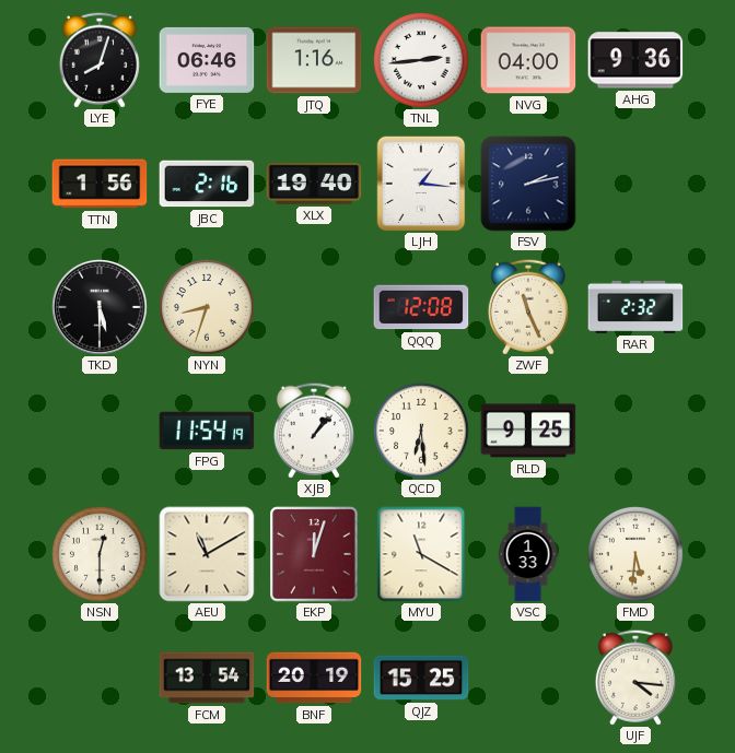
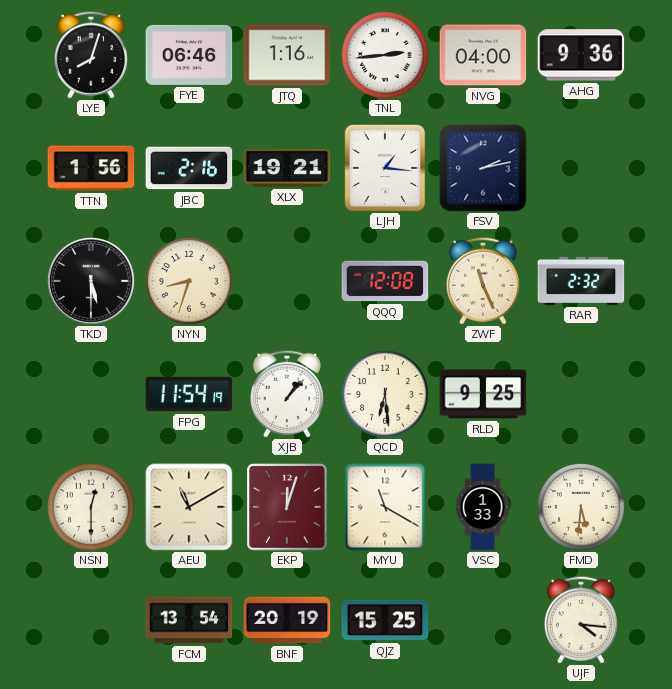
XLX: 19:40 -> 19:21 (287, 168)
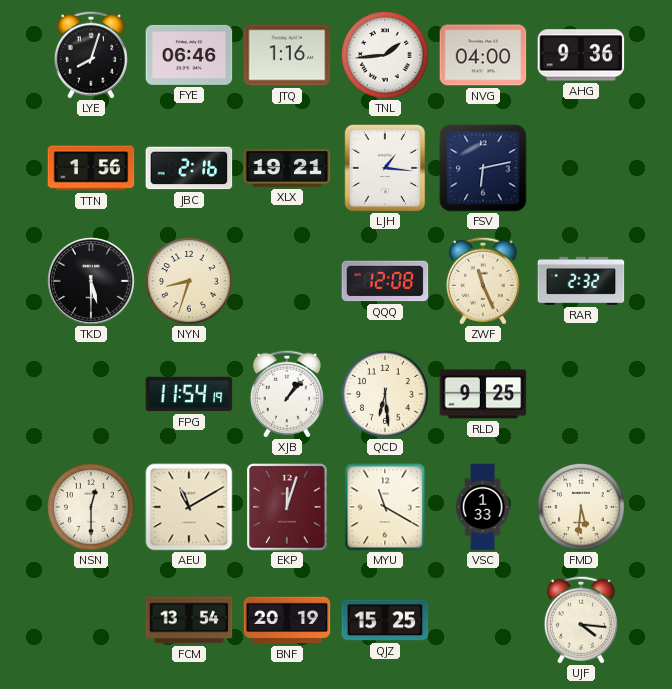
TNL: 2:44 -> 1:44 (386, 56)
FSV: 2:13 -> 6:13 (483, 168)
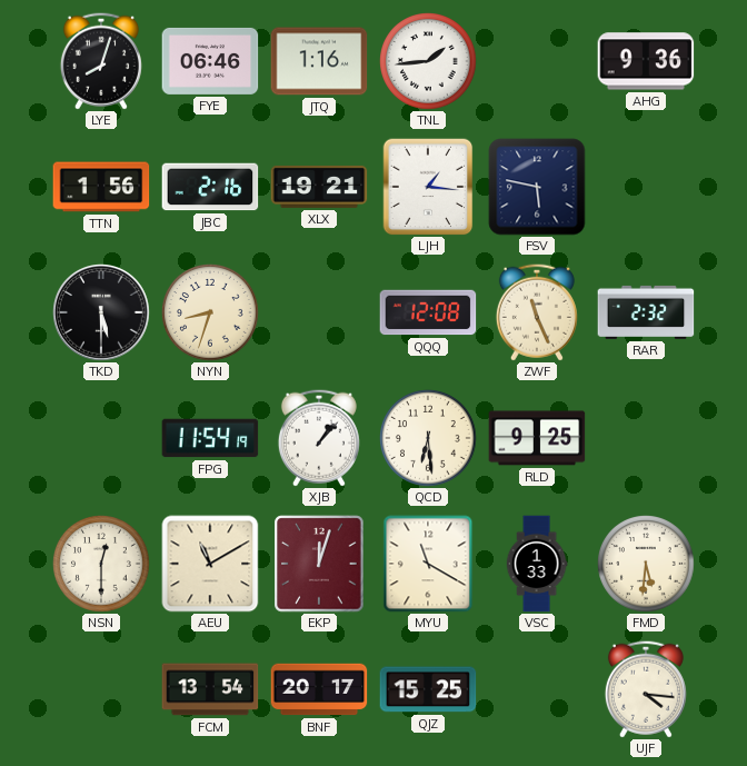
NVG: 04:00 -> none (483, 55)
FSV: 6:13 -> 5:47 (537, 187)
BNF: 20:19 -> 20:17 (319, 689)
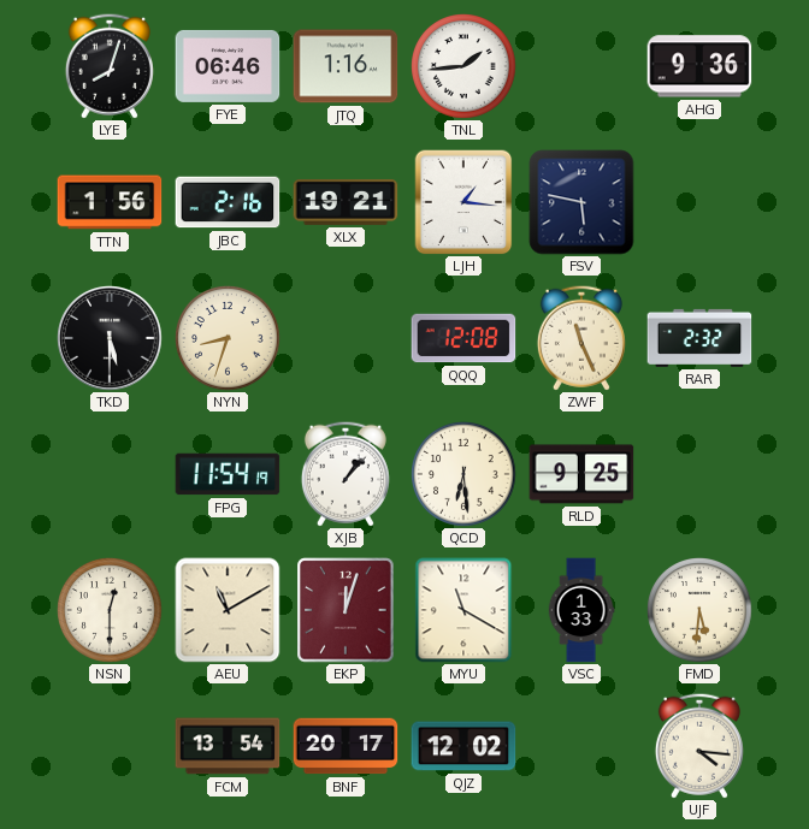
QJZ: 15:25 -> 12:02 (463, 746)
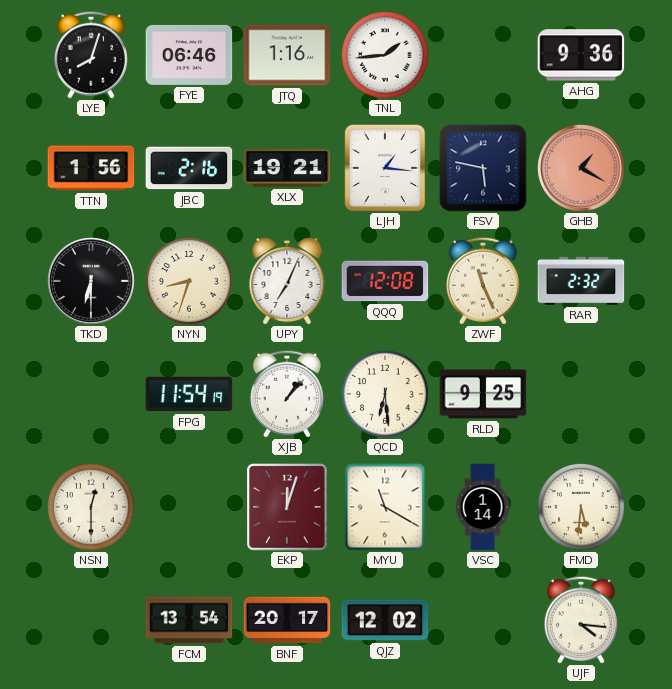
GHB: none -> 1:20 (581, 168)
TKD: 5:30 -> 6:30 (91, 281)
UPY: none -> 7:04 (287, 281)
AEU: 11:10 -> none (228, 610)
VSC: 1:33 -> 1:14 (483, 507)
